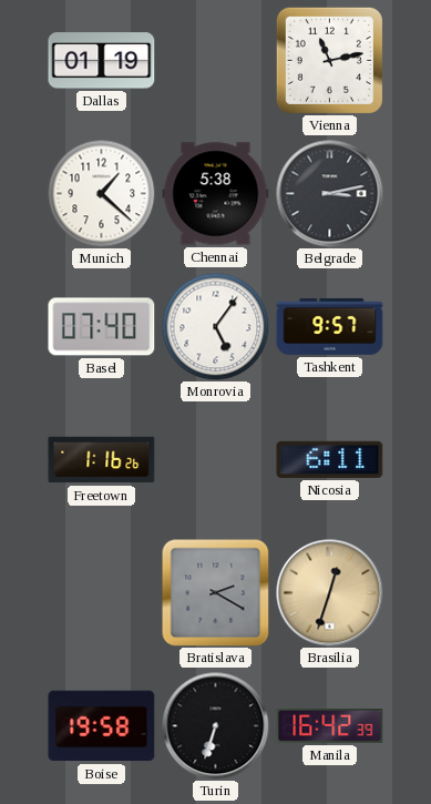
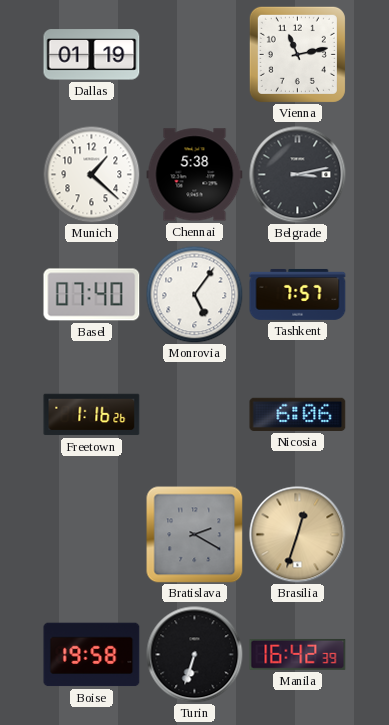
Tashkent: 9:57 -> 7:57 (298, 294)
Nicosia: 6:11 -> 6:06 (298, 414)
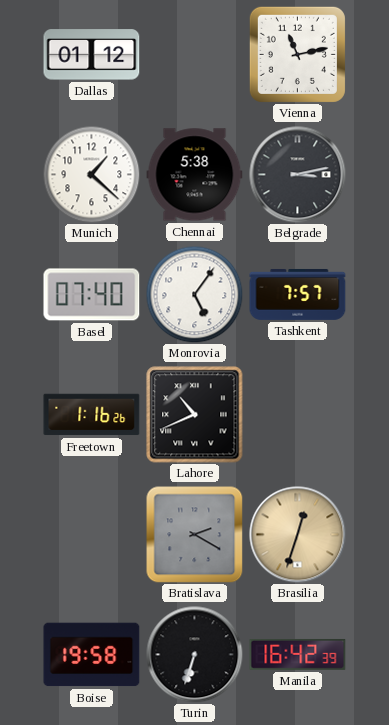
Dallas: 01:19 -> 01:12 (92, 55)
Lahore: none -> 10:41 (195, 415)
Nicosia: 6:06 -> none (298, 414)
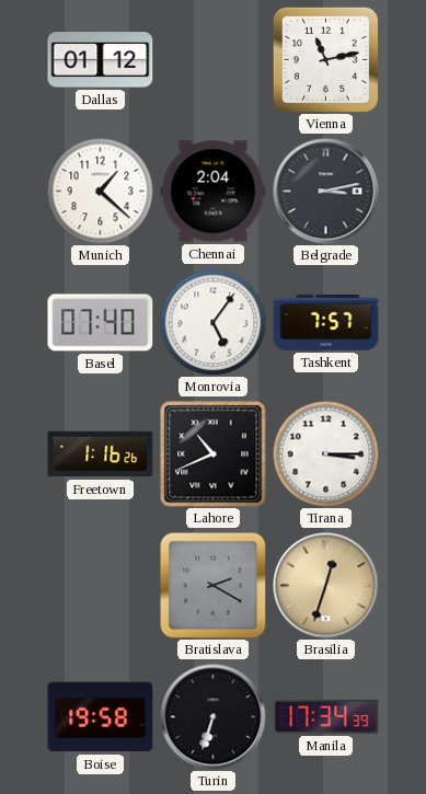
Chennai: 5:38 -> 2:04 (214, 192)
Tirana: none -> 3:15 (325, 453)
Manila: 16:42 -> 17:34 (326, 716)
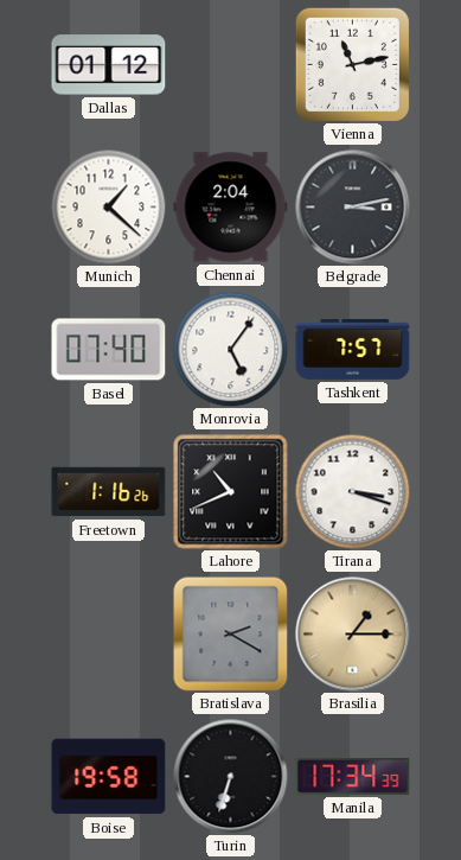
Tirana: 3:15 -> 3:18 (352, 491)
Brasilia: 12:33 -> 1:15 (353, 635)
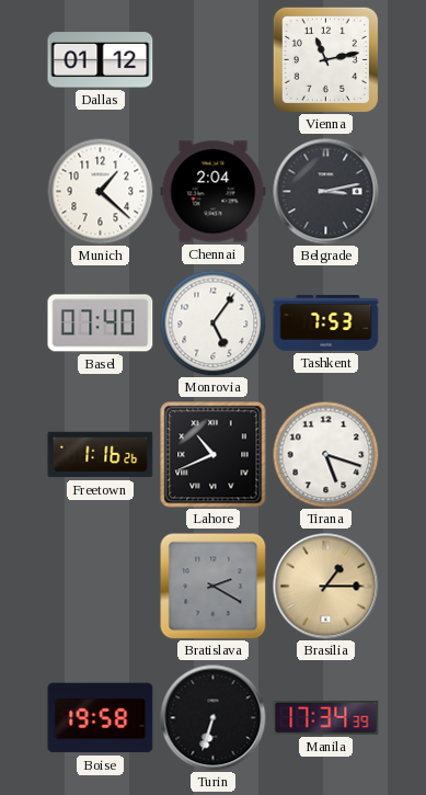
Tashkent: 7:57 -> 7:53 (326, 322)
Tirana: 3:18 -> 5:18 (325, 454)
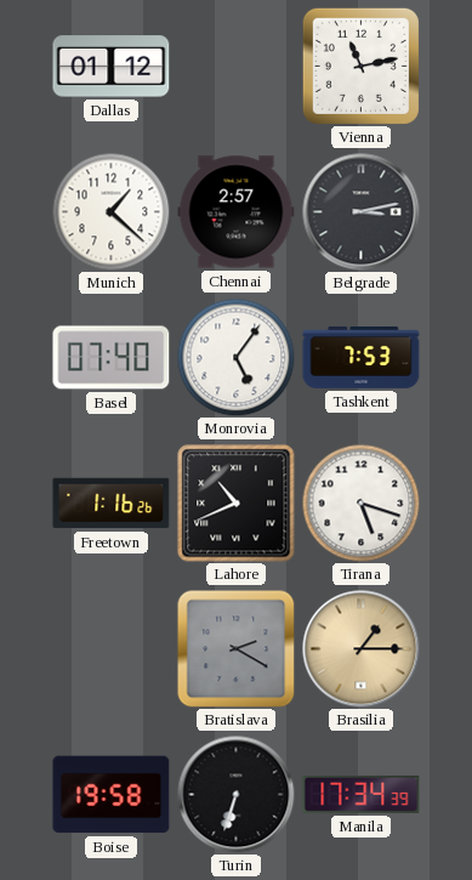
Chennai: 2:04 -> 2:57 (237, 212)
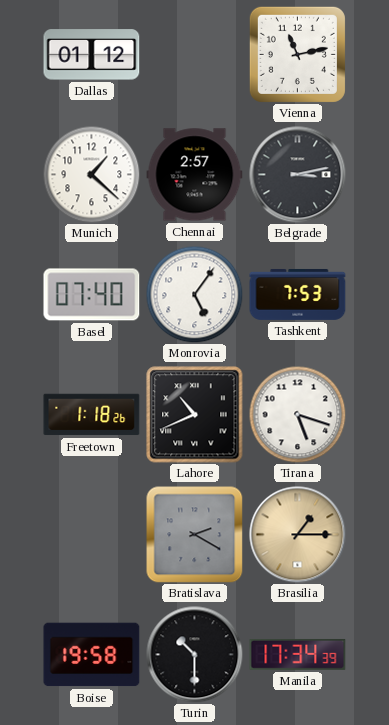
Freetown: 1:16 -> 1:18 (92, 415)
Turin: 6:33 -> 10:30 (195, 655)
